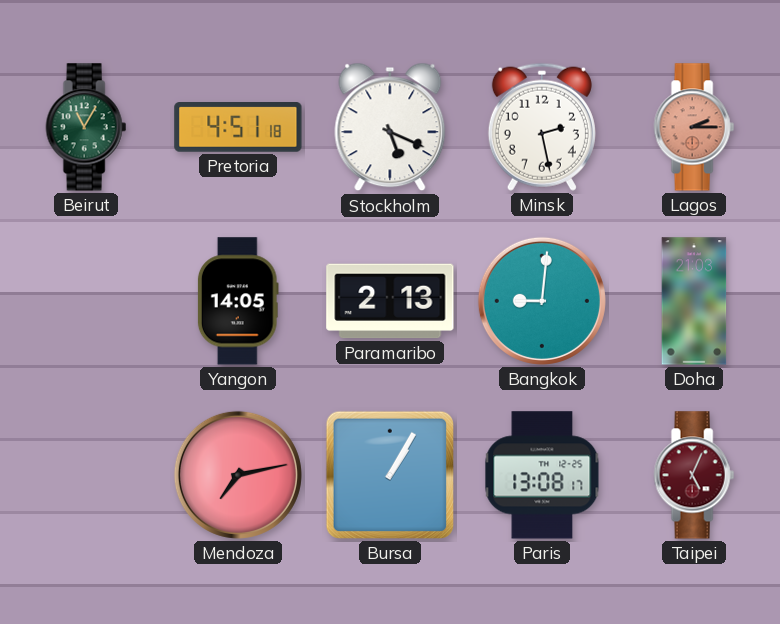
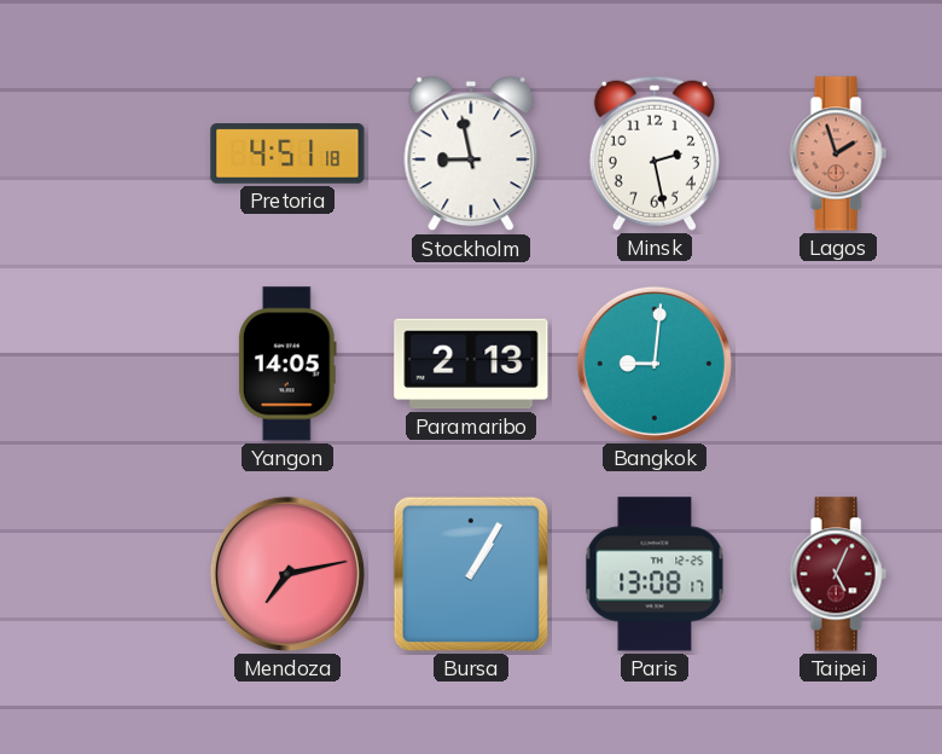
Beirut: 11:05 -> none (86, 127)
Stockholm: 5:19 -> 8:58 (471, 153)
Lagos: 2:15 -> 1:57 (838, 153)
Doha: 21:03 -> none (694, 301)
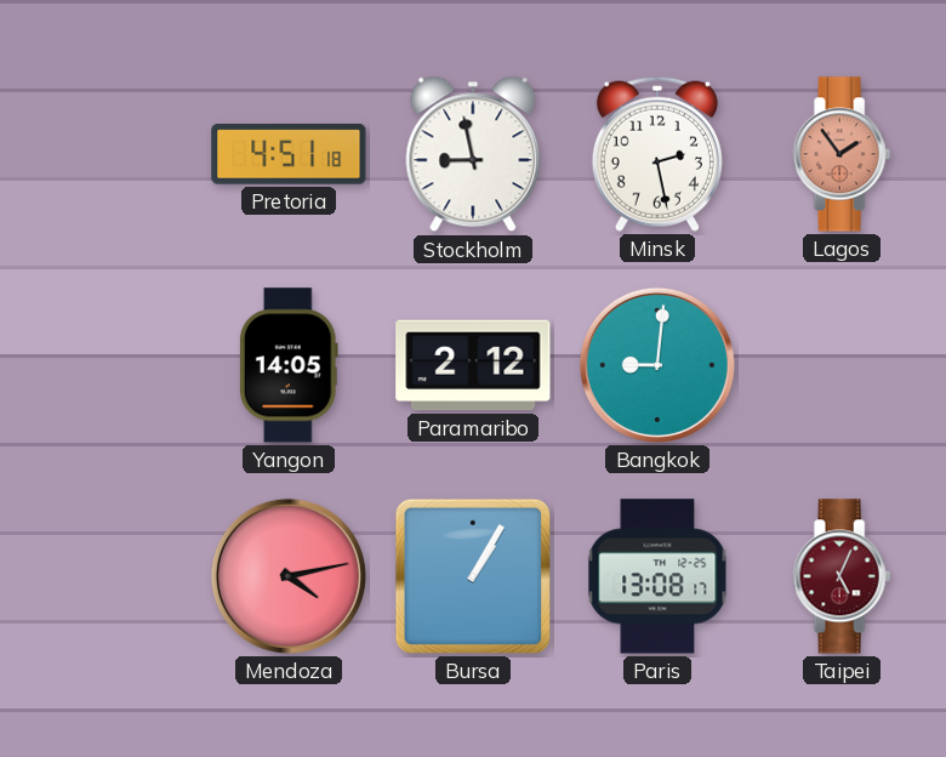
Lagos: 1:57 -> 1:54 (842, 154)
Paramaribo: 2:13 -> 2:12 (473, 365)
Mendoza: 7:13 -> 4:13 (289, 576)
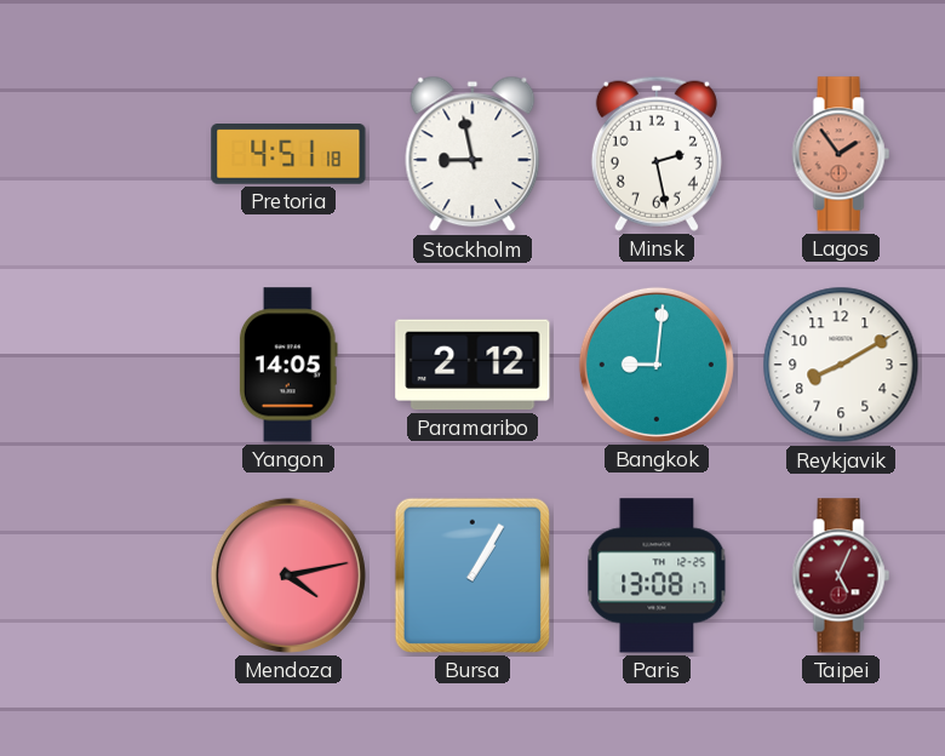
Reykjavik: none -> 8:10 (841, 365)
